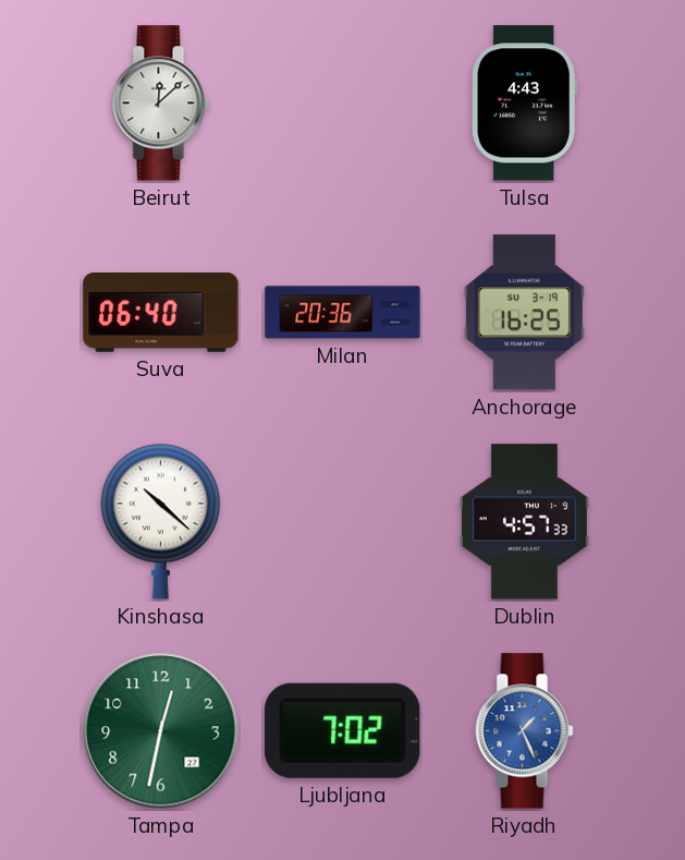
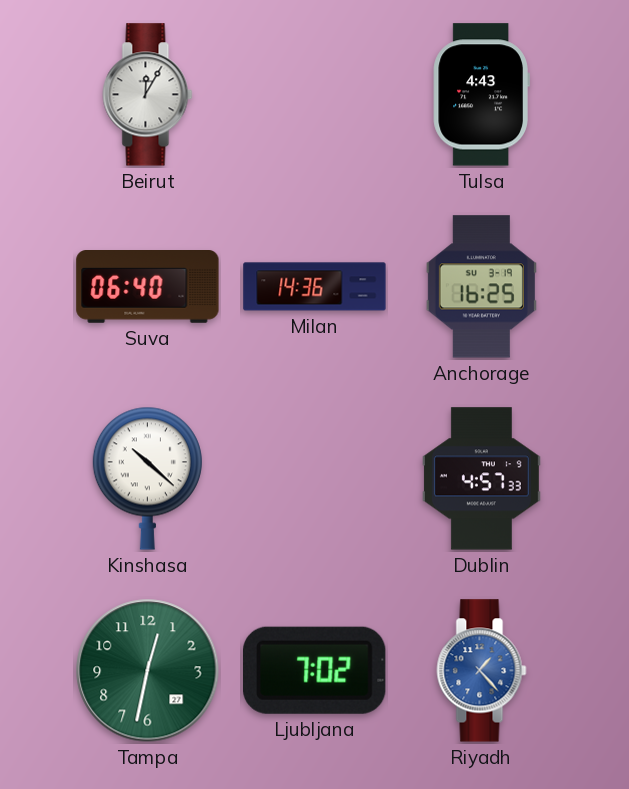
Beirut: 12:08 -> 12:05 (148, 95)
Milan: 20:36 -> 14:36 (315, 287)
Riyadh: 1:26 -> 1:23 (482, 671)
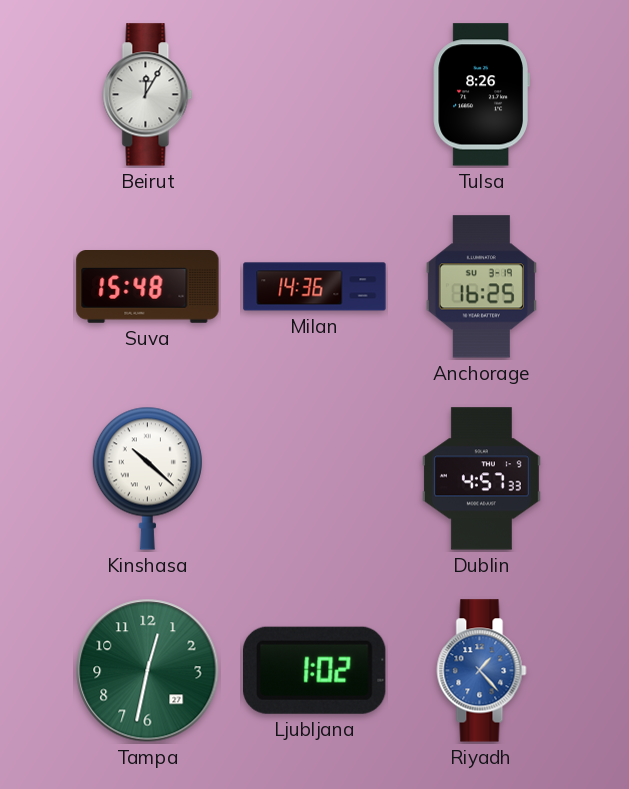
Tulsa: 4:43 -> 8:26 (481, 95)
Suva: 06:40 -> 15:48 (148, 287)
Ljubljana: 7:02 -> 1:02 (315, 670)
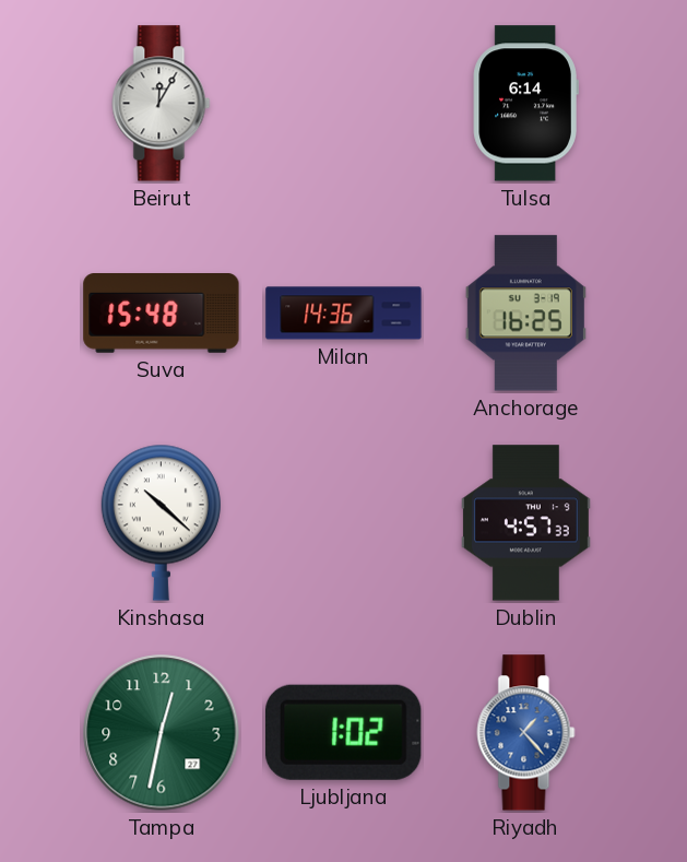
Tulsa: 8:26 -> 6:14 (525, 104)
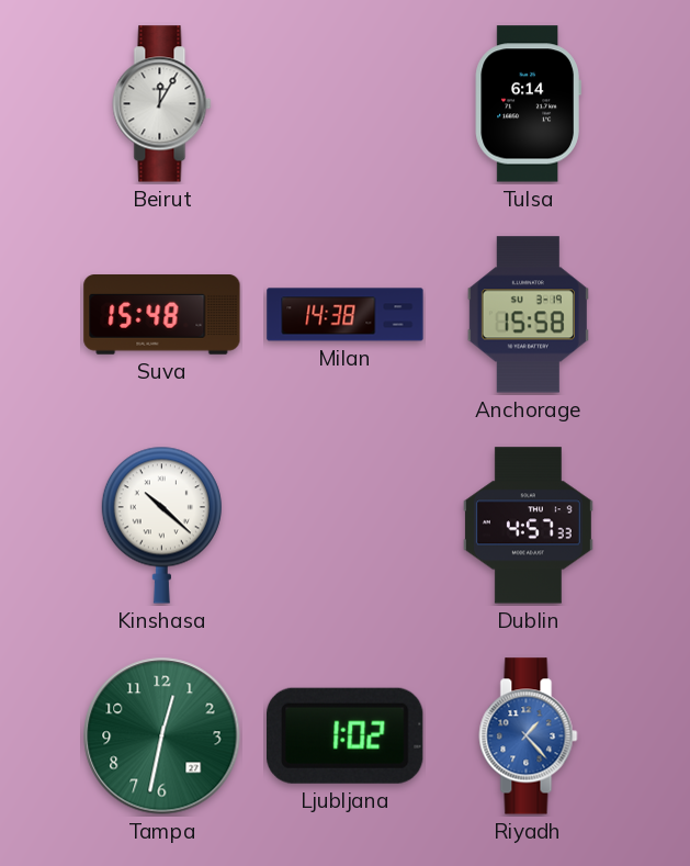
Milan: 14:36 -> 14:38 (346, 315)
Anchorage: 16:25 -> 15:58 (528, 315)
